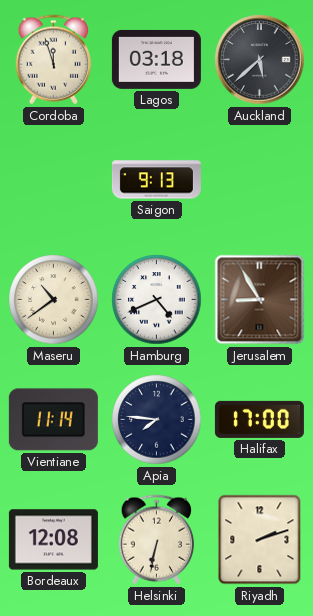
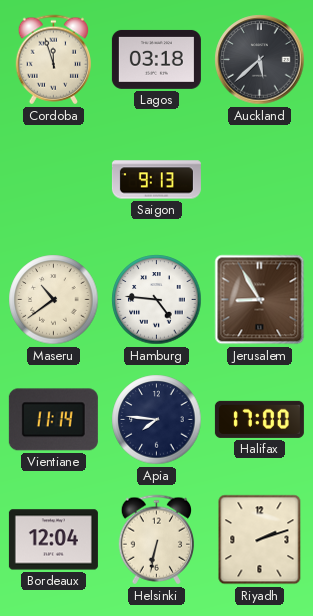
Hamburg: 4:41 -> 4:46 (157, 300)
Bordeaux: 12:08 -> 12:04 (53, 540)
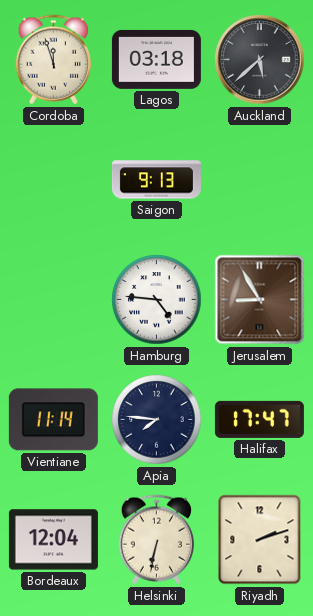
Maseru: 10:39 -> none (54, 300)
Halifax: 17:00 -> 17:47 (259, 419)
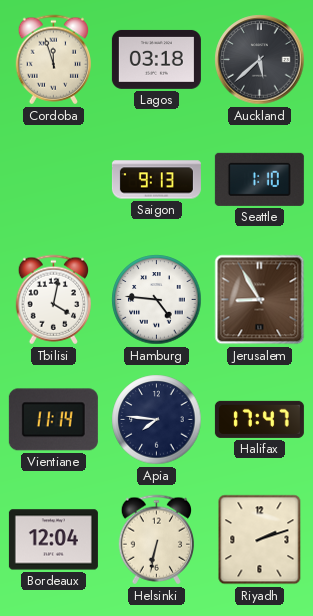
Seattle: none -> 1:10 (259, 179)
Tbilisi: none -> 4:02 (53, 300)
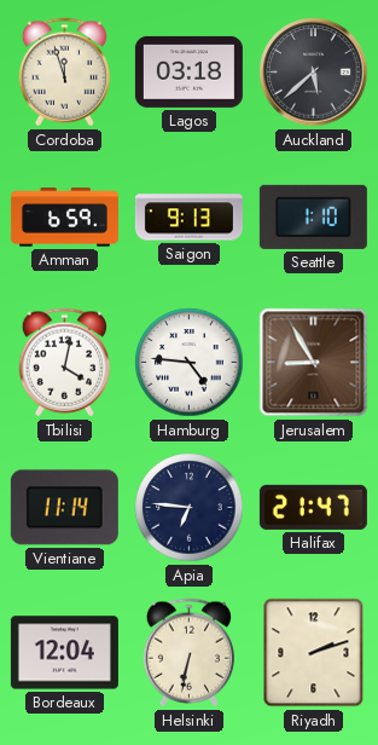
Amman: none -> 6:59 (64, 218)
Apia: 7:46 -> 6:46 (190, 508)
Halifax: 17:47 -> 21:47 (313, 507)
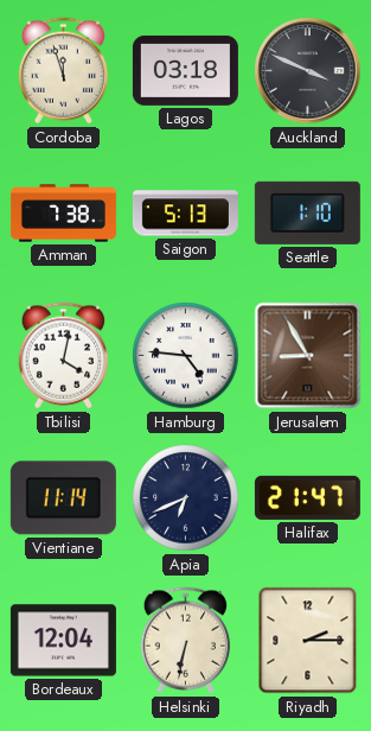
Auckland: 5:38 -> 3:49 (308, 71)
Amman: 6:59 -> 7:38 (63, 214)
Saigon: 9:13 -> 5:13 (185, 214)
Apia: 6:46 -> 6:41 (186, 498)
Riyadh: 2:12 -> 2:15 (308, 641)
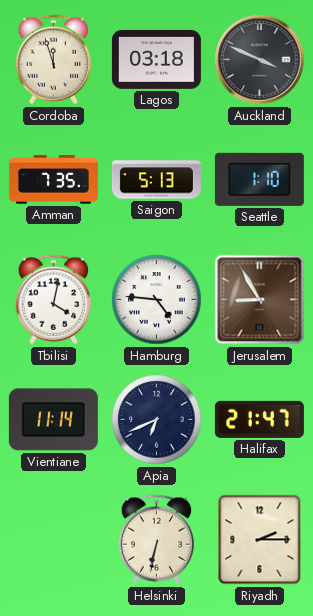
Amman: 7:38 -> 7:35 (53, 180)
Bordeaux: 12:04 -> none (63, 641)
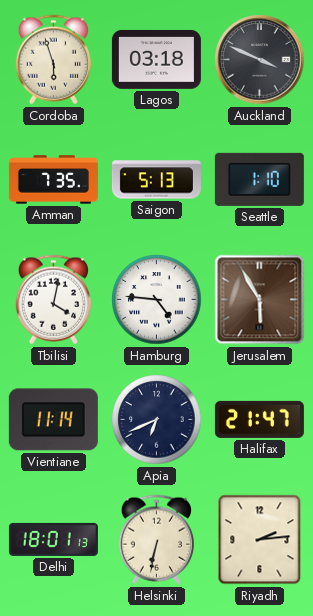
Cordoba: 11:57 -> 5:57 (53, 60)
Jerusalem: 8:55 -> 5:55 (260, 300)
Delhi: none -> 18:01 (53, 539)
Riyadh: 2:15 -> 2:14 (260, 540)
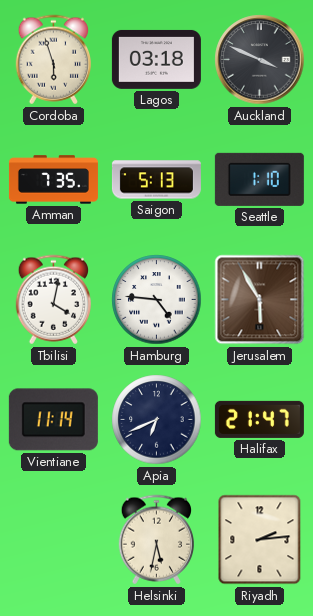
Delhi: 18:01 -> none (53, 539)
Helsinki: 6:32 -> 5:32 (156, 540)
